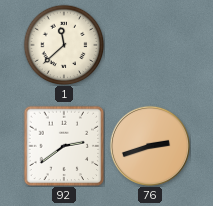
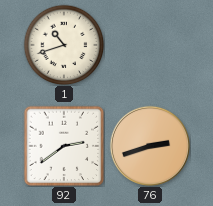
1: 11:38 -> 10:42 (64, 45)
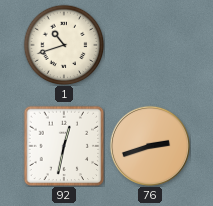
92: 2:39 -> 12:32 (64, 146)
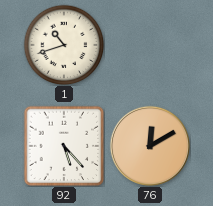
92: 12:32 -> 5:23 (64, 146)
76: 2:42 -> 12:10 (150, 146)
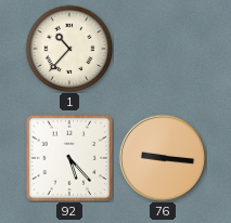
1: 10:42 -> 10:37 (69, 49)
76: 12:10 -> 9:16 (163, 158)
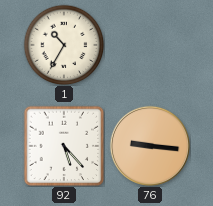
1: 10:37 -> 10:35 (64, 45)
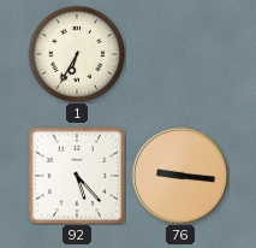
1: 10:35 -> 6:35 (77, 54)
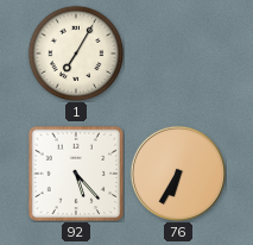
1: 6:35 -> 7:05 (76, 54)
76: 9:16 -> 6:35 (178, 174)
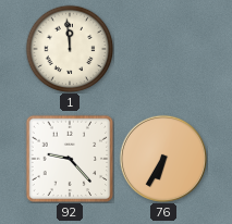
1: 7:05 -> 11:59 (70, 49)
92: 5:23 -> 9:23 (70, 159)
